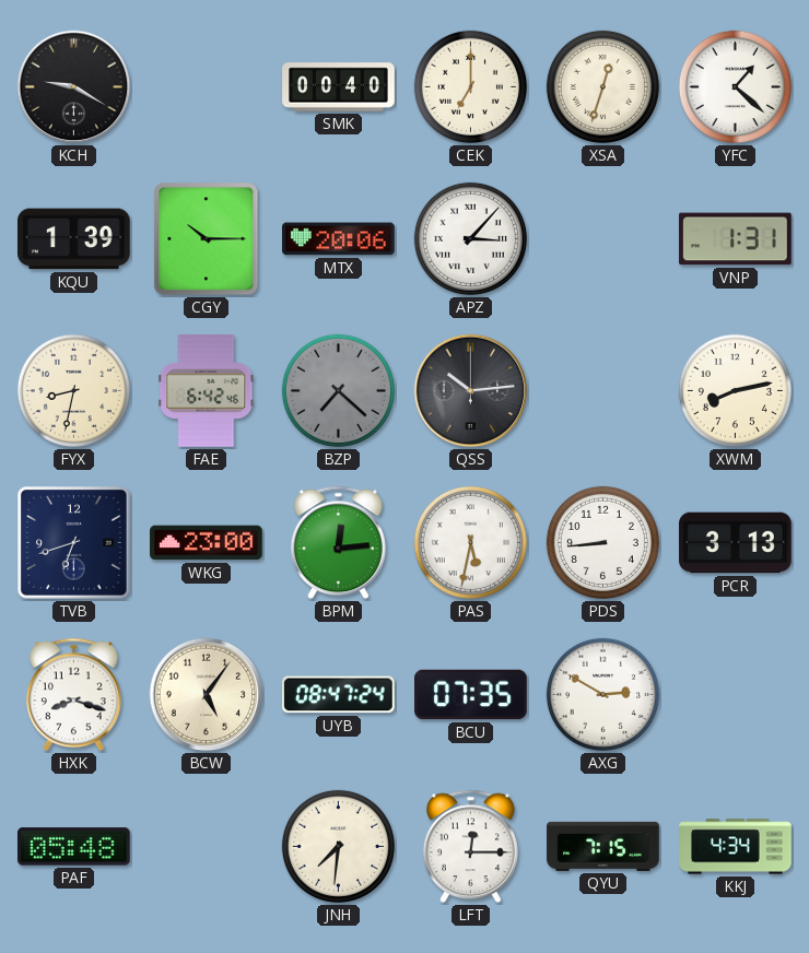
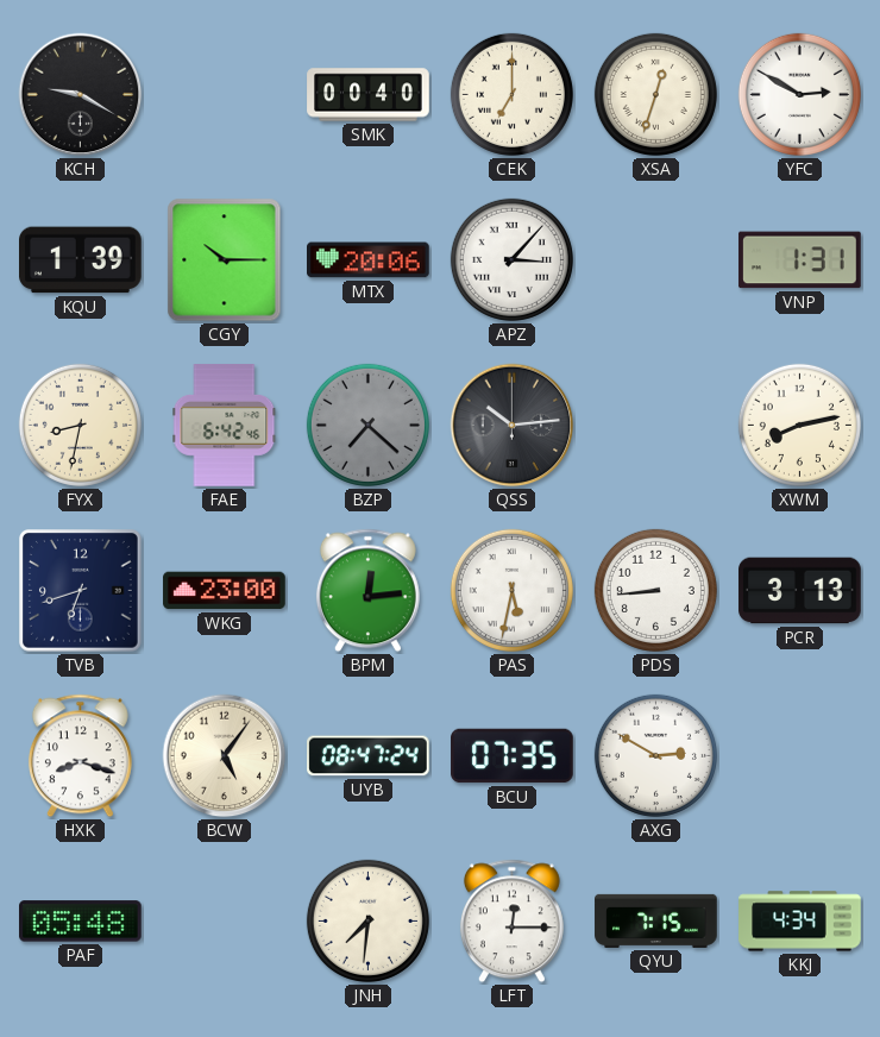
YFC: 1:22 -> 2:50 (799, 94)
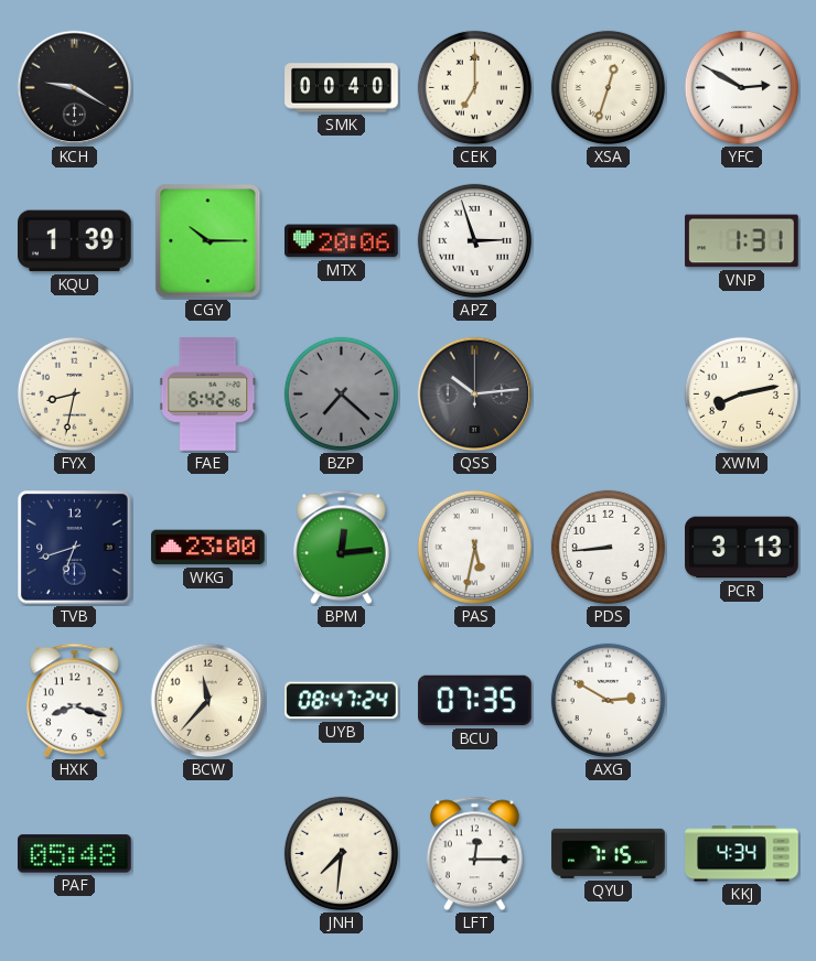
APZ: 3:07 -> 2:57 (474, 240)
BCW: 5:06 -> 11:37 (208, 701)
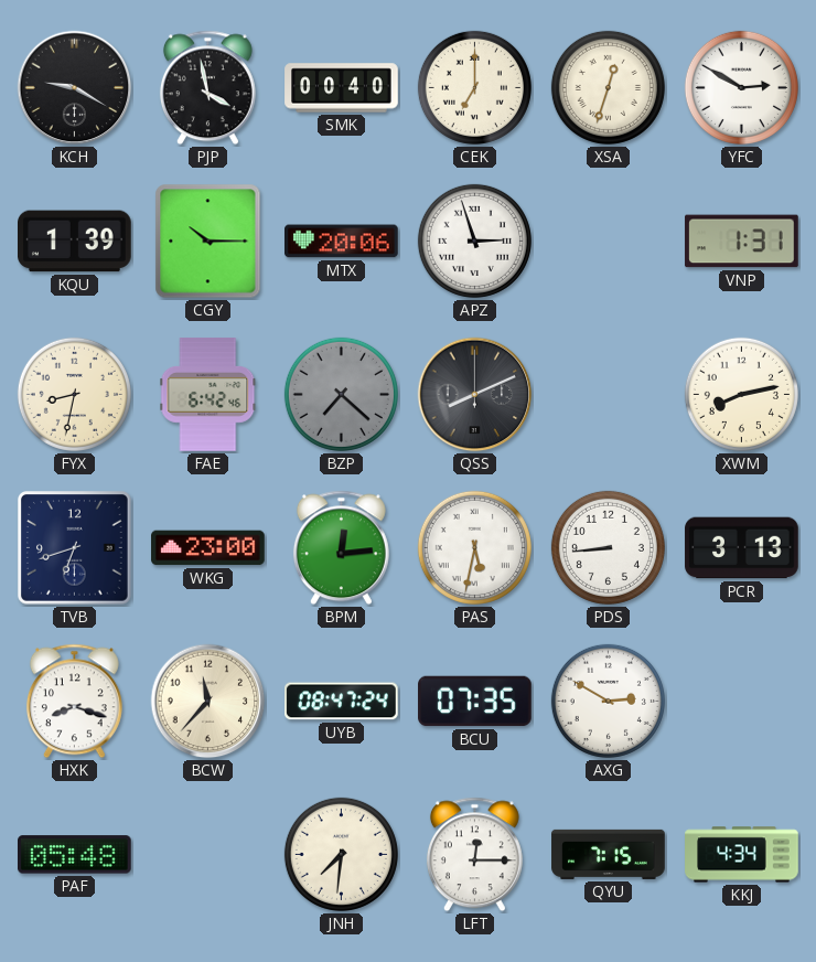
PJP: none -> 3:58 (207, 88)
QSS: 10:14 -> 8:11 (475, 395)
